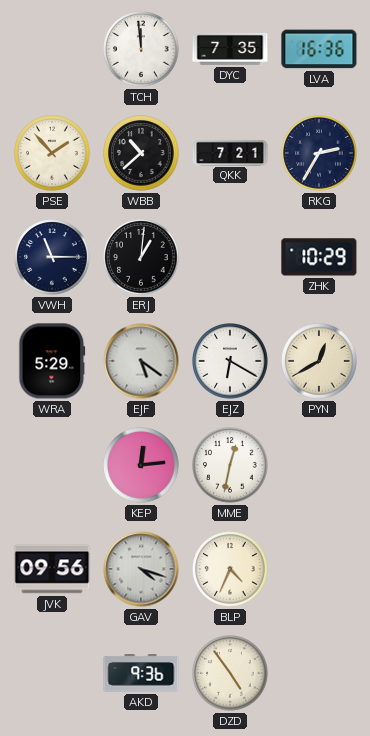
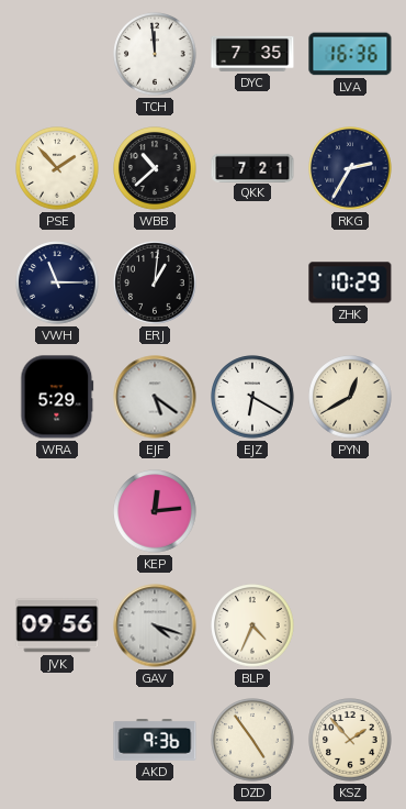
MME: 12:32 -> none (230, 465)
KSZ: none -> 1:53 (350, 740)
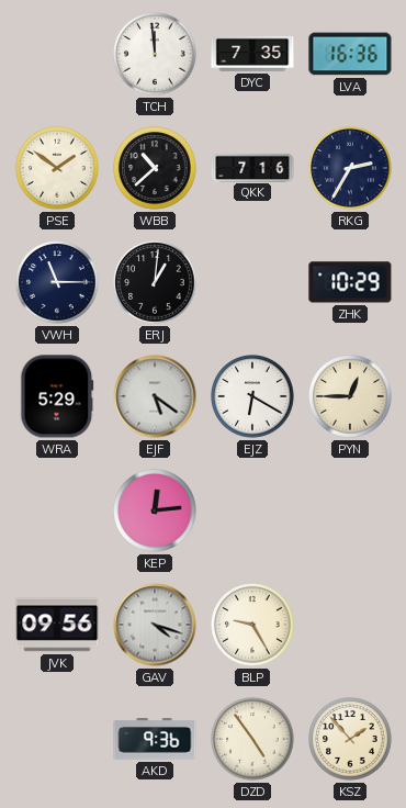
PSE: 1:53 -> 1:51 (57, 168)
QKK: 7:21 -> 7:16 (252, 167)
PYN: 12:40 -> 12:45 (350, 396)
BLP: 4:34 -> 9:25 (252, 625)
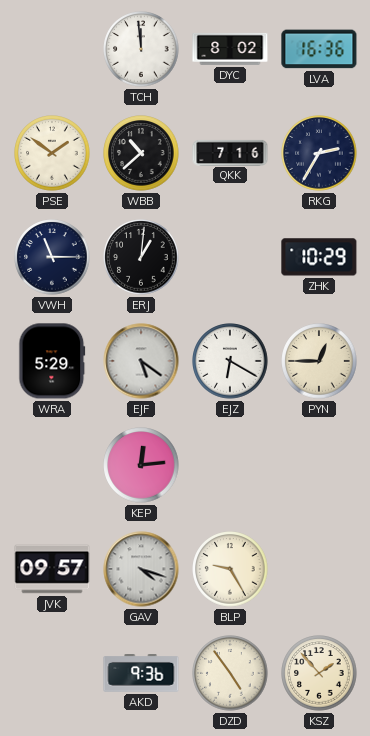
DYC: 7:35 -> 8:02 (230, 49)
JVK: 09:56 -> 09:57 (52, 569)
